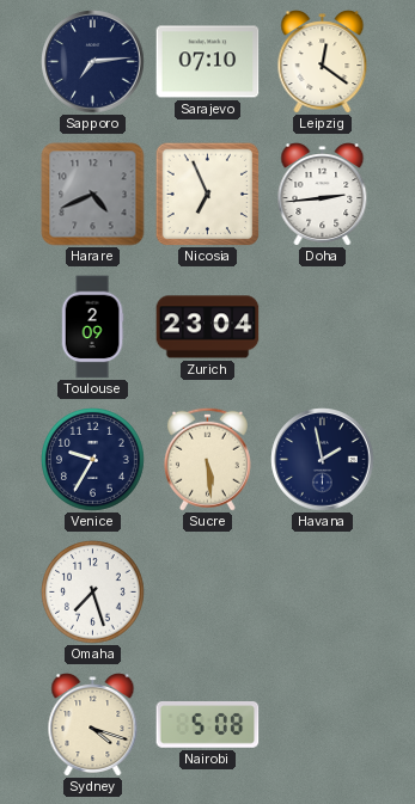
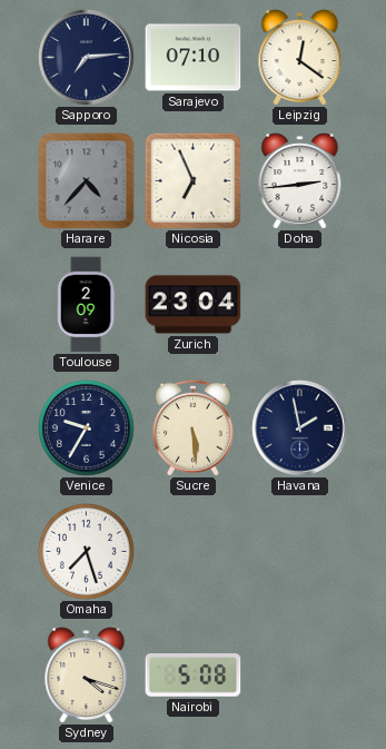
Harare: 4:41 -> 4:37 (87, 181)
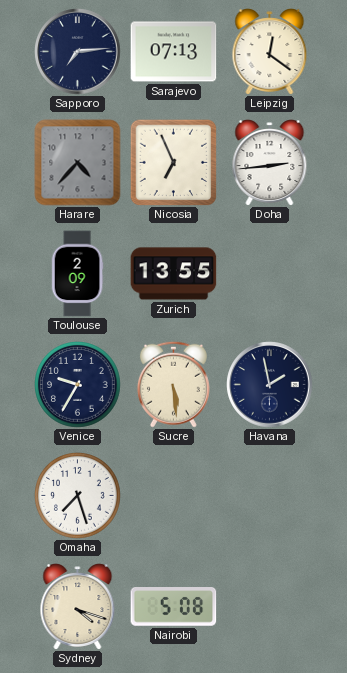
Sarajevo: 07:10 -> 07:13 (174, 52)
Zurich: 23:04 -> 13:55 (174, 274)
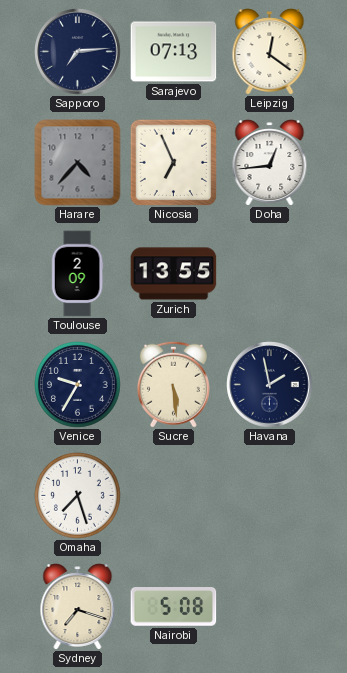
Doha: 2:44 -> 12:44 (270, 163)
Sydney: 4:18 -> 7:18 (78, 607)
